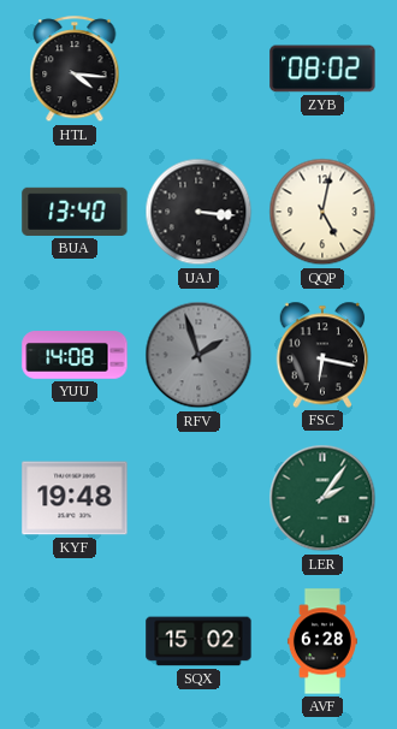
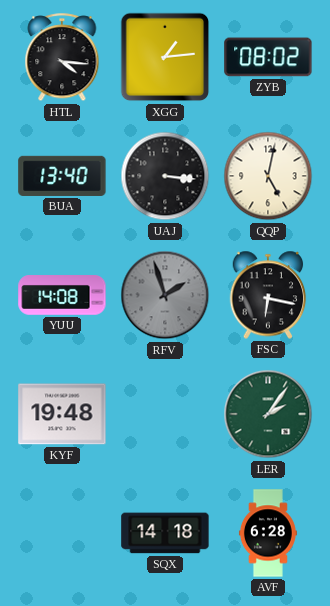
XGG: none -> 1:14 (165, 57)
SQX: 15:02 -> 14:18 (165, 533)
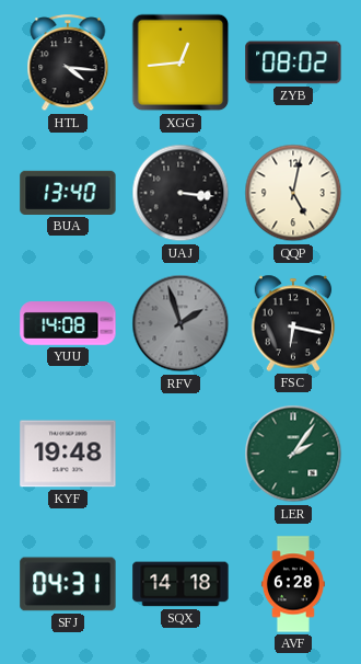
XGG: 1:14 -> 12:44 (180, 62)
SFJ: none -> 04:31 (68, 584)
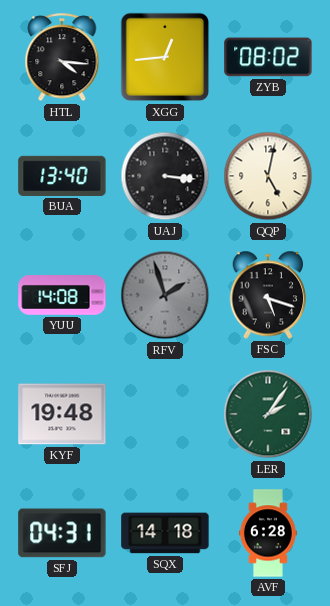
FSC: 6:17 -> 5:18 (268, 295)
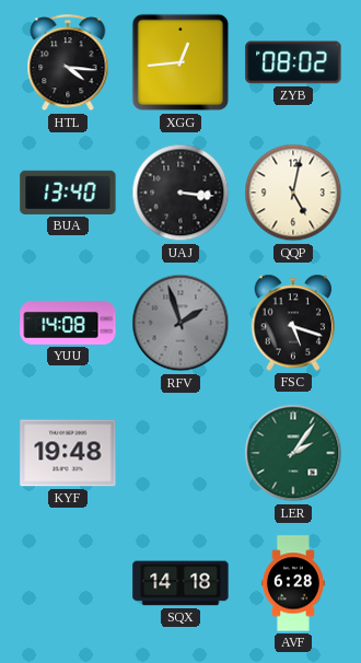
SFJ: 04:31 -> none (62, 533)
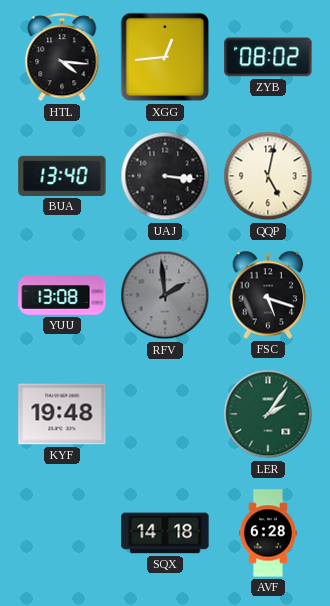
YUU: 14:08 -> 13:08 (62, 295)
RFV: 1:57 -> 1:59 (165, 295)
